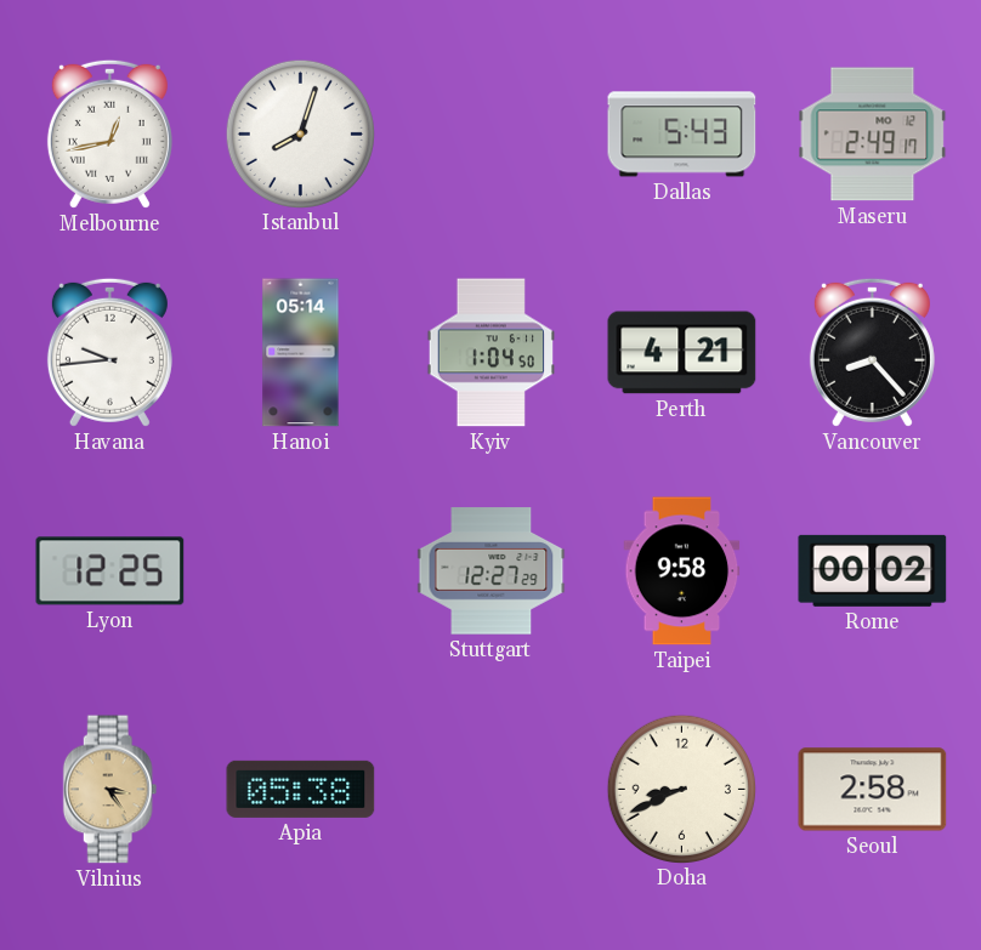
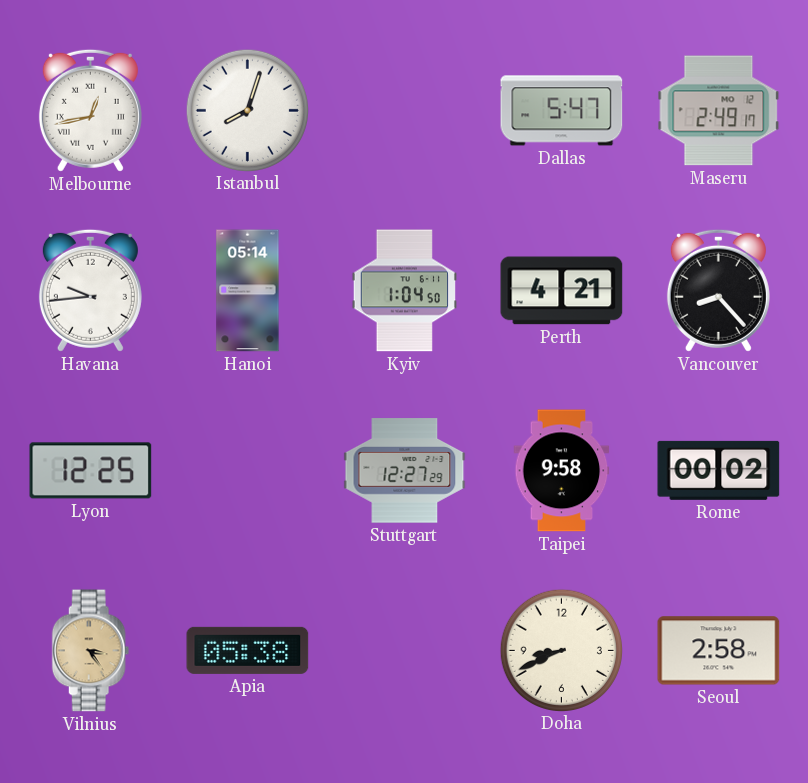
Dallas: 5:43 -> 5:47 (562, 111)
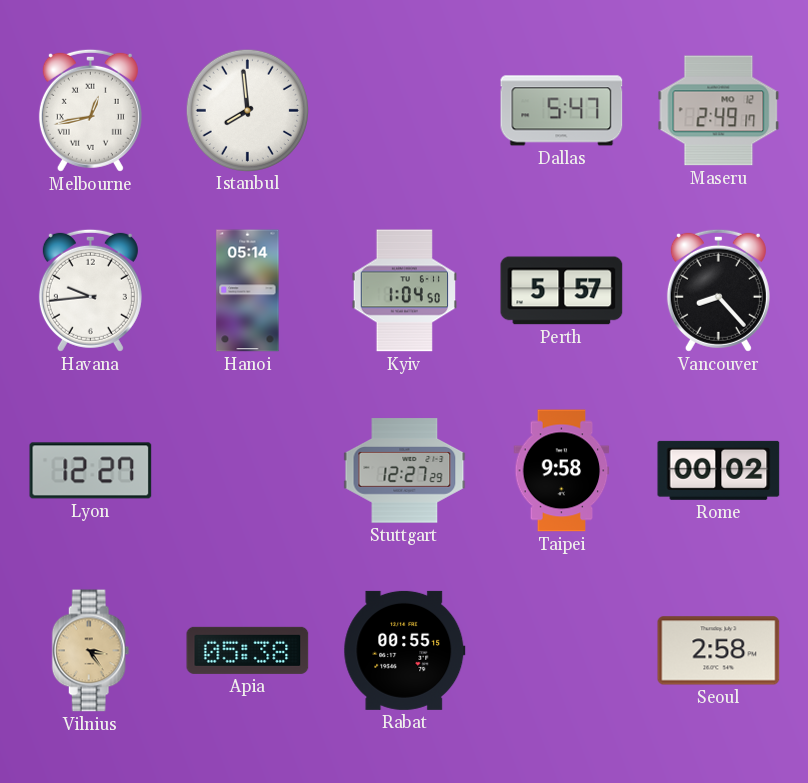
Istanbul: 8:03 -> 7:59 (247, 110)
Perth: 4:21 -> 5:57 (562, 291)
Lyon: 12:25 -> 12:27 (91, 471)
Rabat: none -> 00:55 (405, 650)
Doha: 8:41 -> none (561, 650)
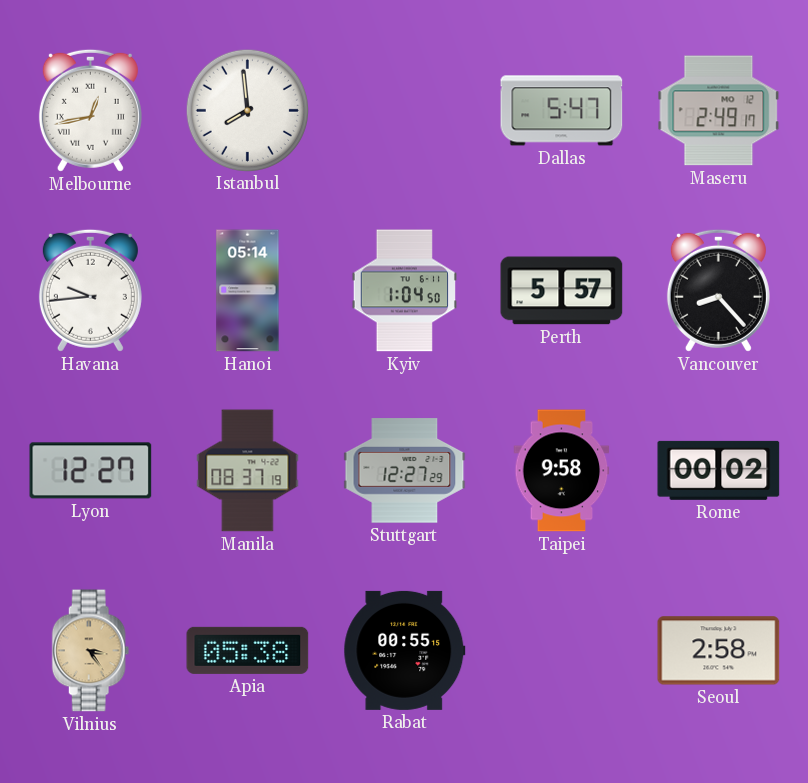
Manila: none -> 08:37 (248, 471)
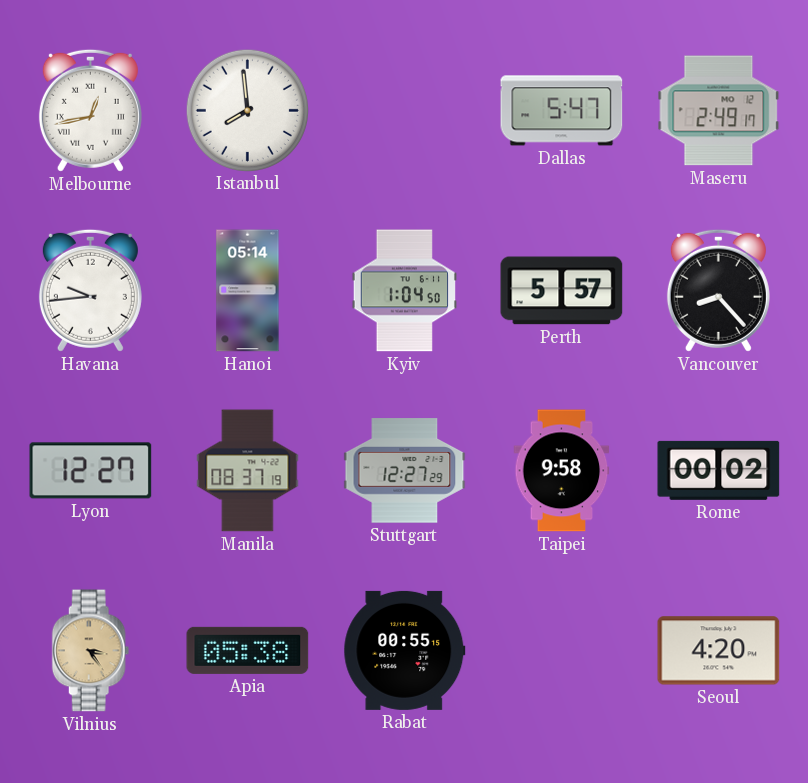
Seoul: 2:58 -> 4:20 (719, 651)
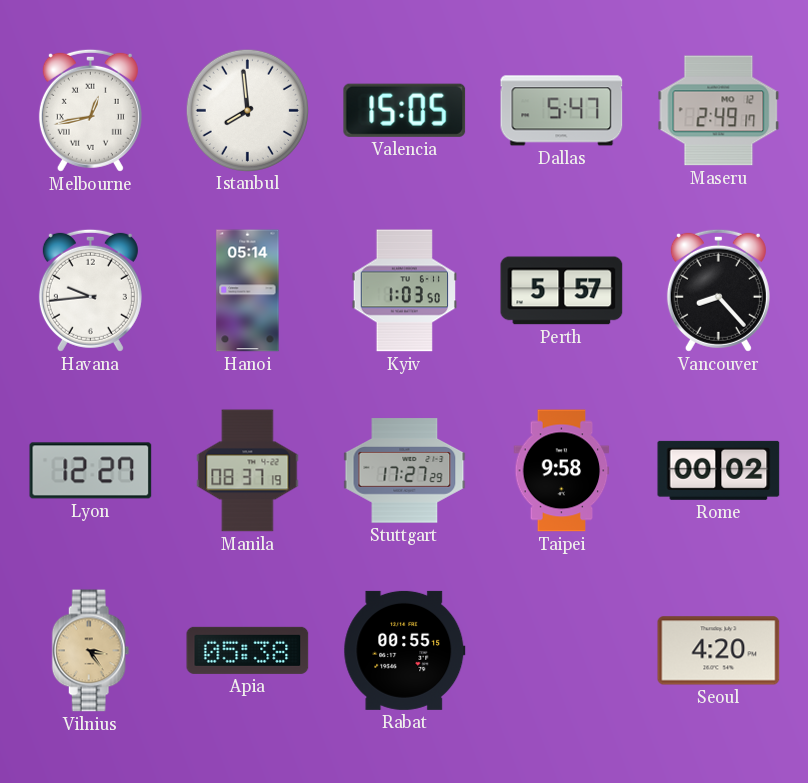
Valencia: none -> 15:05 (405, 110)
Kyiv: 1:04 -> 1:03 (404, 291)
Stuttgart: 12:27 -> 17:27 (405, 471)
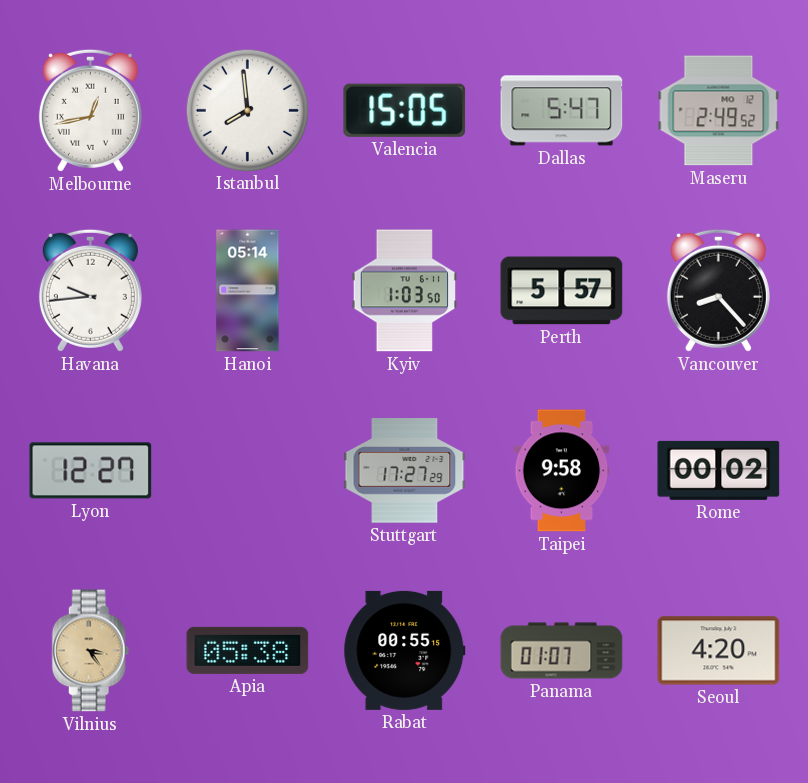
Maseru: 2:49:17 -> 2:49:52 (719, 111)
Manila: 08:37 -> none (248, 471)
Panama: none -> 01:07 (562, 651)
